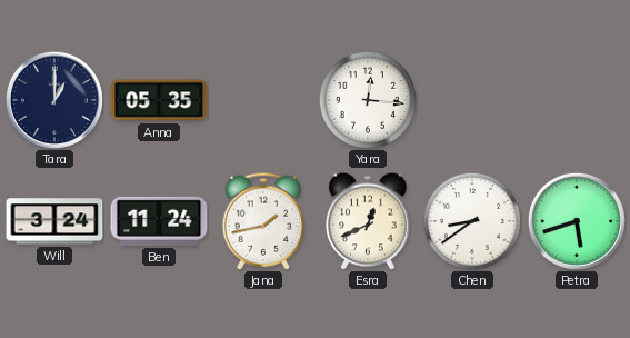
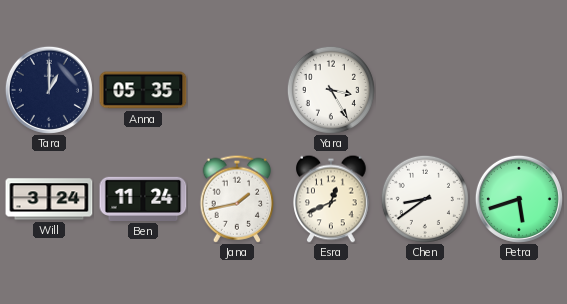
Yara: 12:16 -> 3:25 (331, 90)
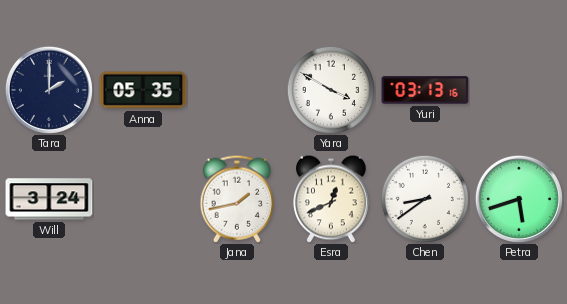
Tara: 1:00 -> 2:00 (49, 90)
Yara: 3:25 -> 3:50 (331, 90)
Yuri: none -> 03:13 (425, 90)
Ben: 11:24 -> none (143, 199)
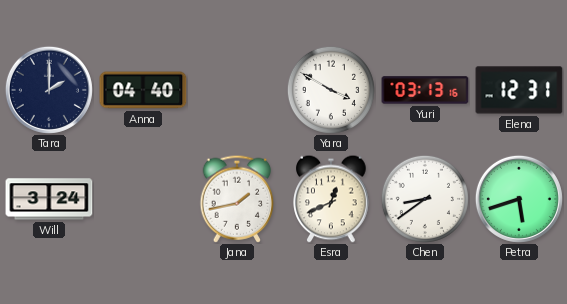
Anna: 05:35 -> 04:40 (143, 90)
Elena: none -> 12:31 (519, 90)
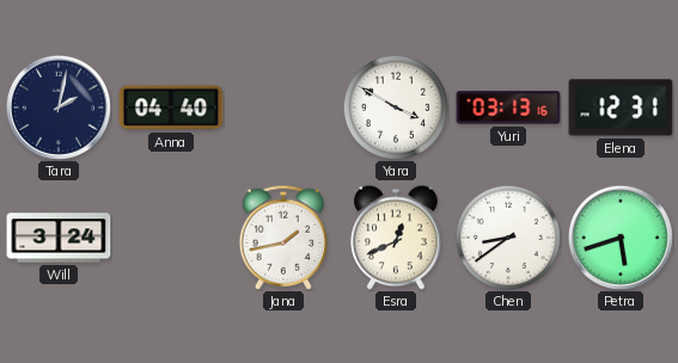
Tara: 2:00 -> 2:02 (59, 107)
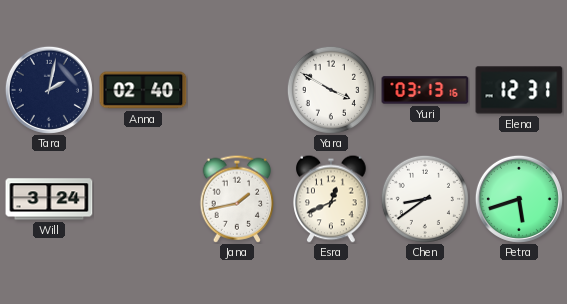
Anna: 04:40 -> 02:40 (143, 90)
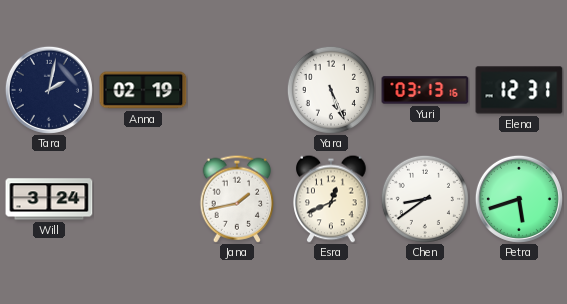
Anna: 02:40 -> 02:19 (143, 90)
Yara: 3:50 -> 5:26 (331, 90)
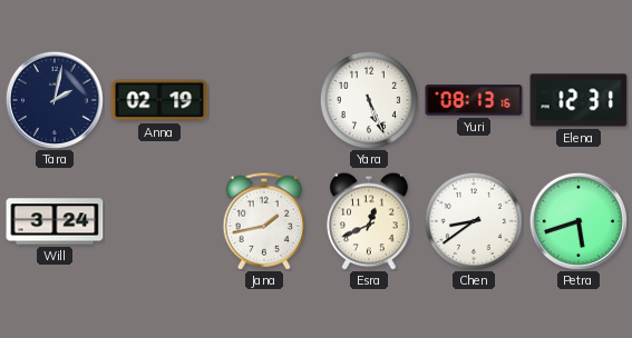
Yuri: 03:13 -> 08:13 (474, 100)
